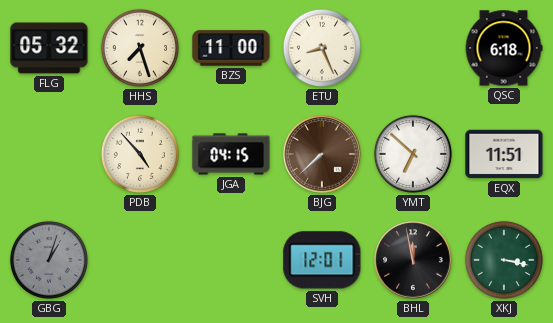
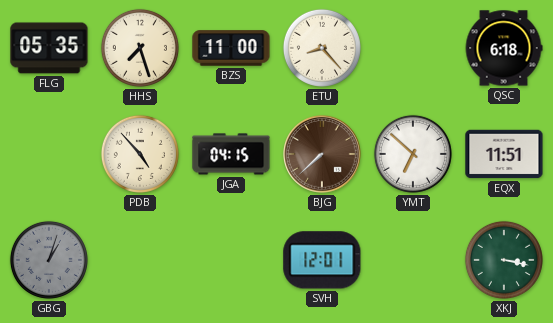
FLG: 05:32 -> 05:35 (49, 48)
ETU: 8:26 -> 8:23 (322, 48)
BHL: 11:58 -> none (413, 260)
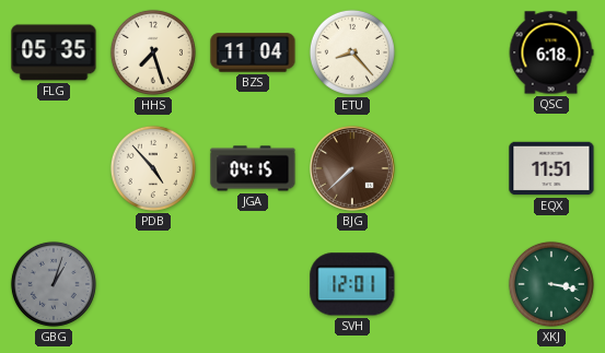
BZS: 11:00 -> 11:04 (253, 52)
YMT: 6:52 -> none (413, 154)
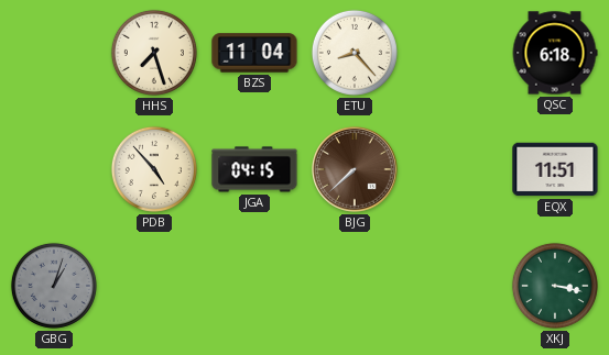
FLG: 05:35 -> none (54, 52)
SVH: 12:01 -> none (352, 284)
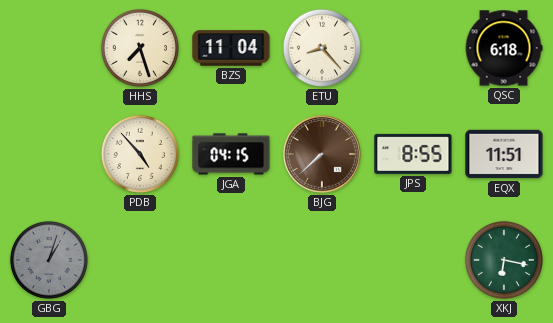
JPS: none -> 8:55 (413, 154)
XKJ: 3:17 -> 6:17 (504, 260)
